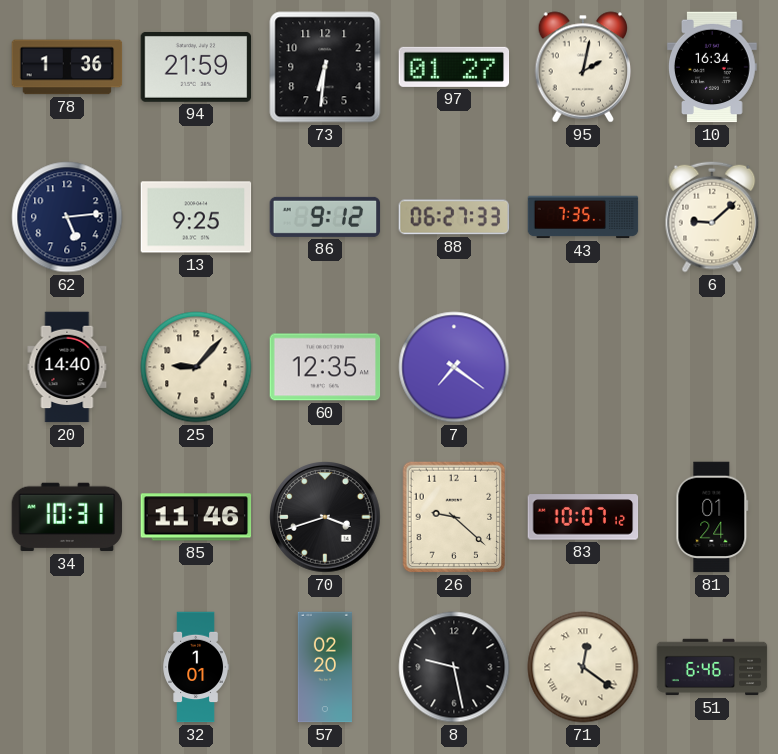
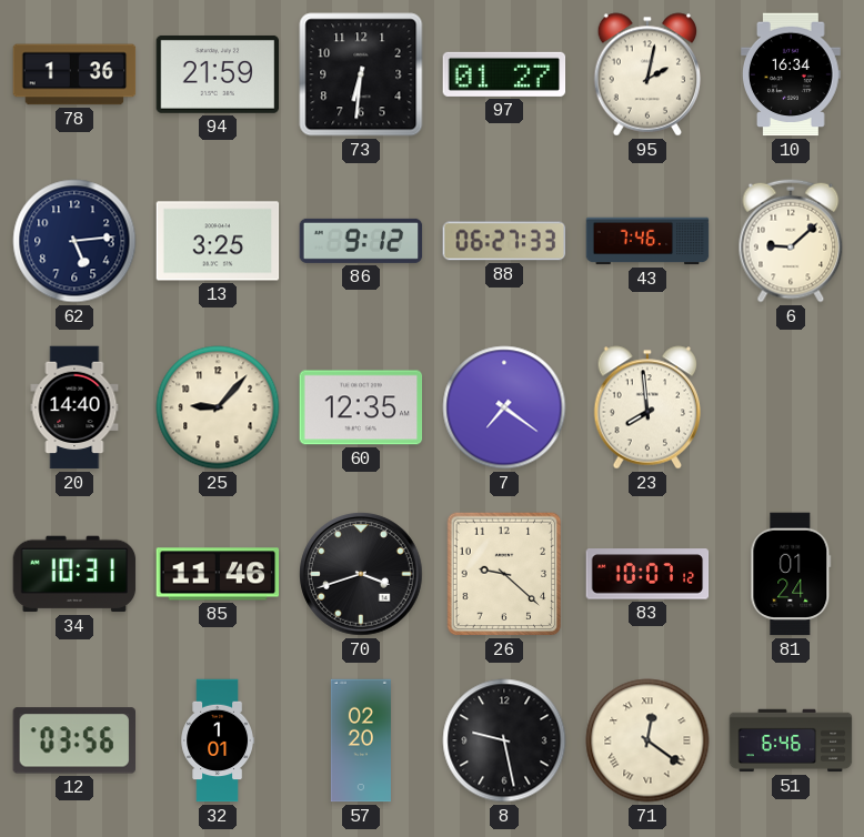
13: 9:25 -> 3:25 (218, 241)
43: 7:35 -> 7:46 (647, 241)
23: none -> 7:59 (647, 407)
12: none -> 03:56 (73, 740)
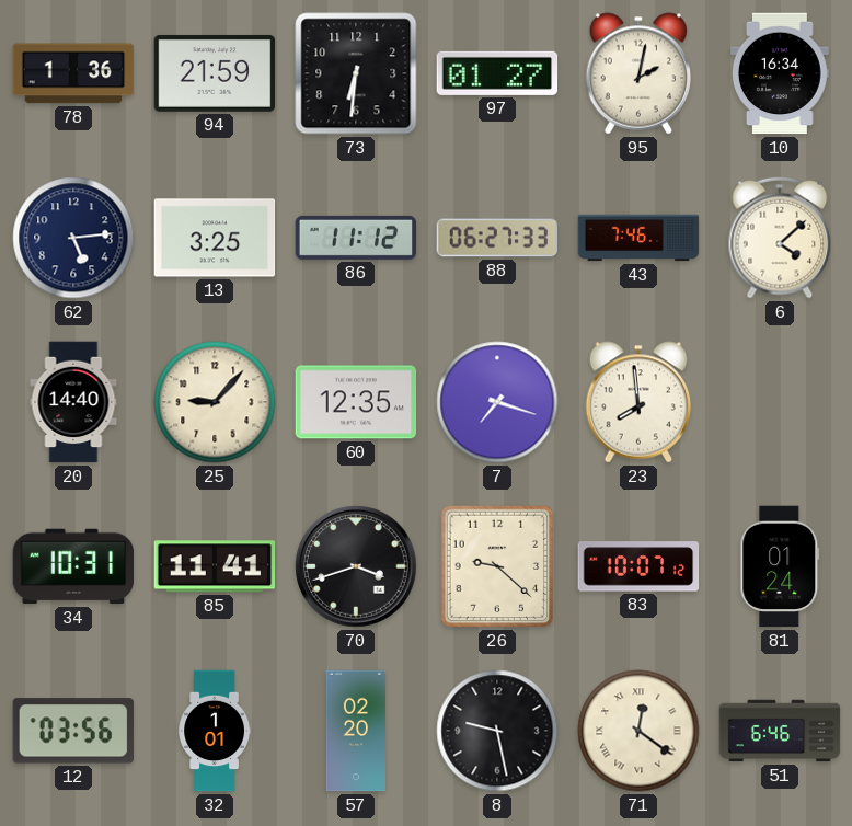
86: 9:12 -> 11:12 (356, 238)
6: 9:08 -> 4:08 (780, 238)
7: 7:21 -> 7:18 (497, 402)
85: 11:46 -> 11:41 (215, 566)
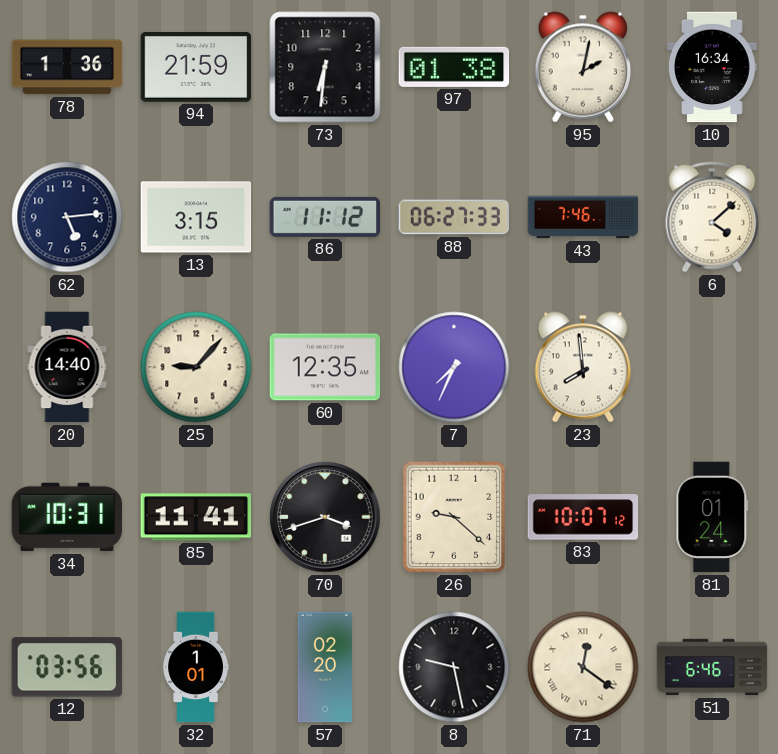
97: 01:27 -> 01:38 (454, 67)
13: 3:25 -> 3:15 (196, 217)
7: 7:18 -> 7:34 (454, 367)
